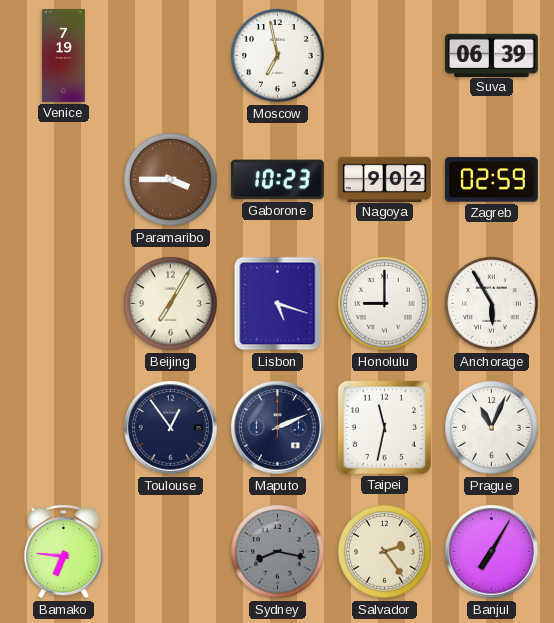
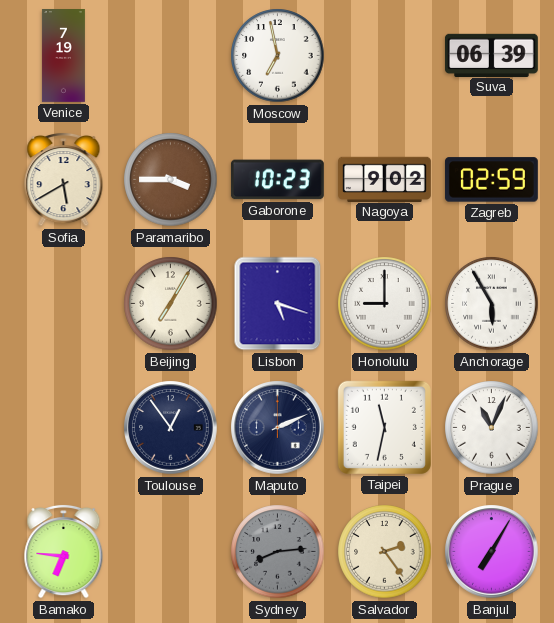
Sofia: none -> 5:40 (64, 179)
Sydney: 8:17 -> 8:14 (278, 552)
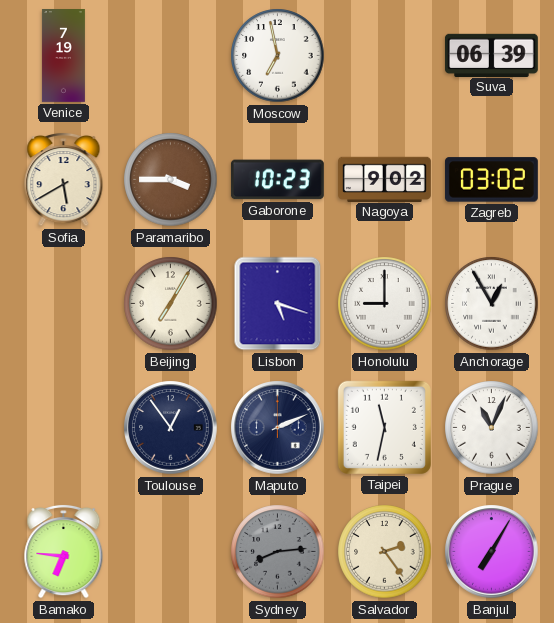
Zagreb: 02:59 -> 03:02 (491, 180)
Anchorage: 5:55 -> 12:55 (492, 304)
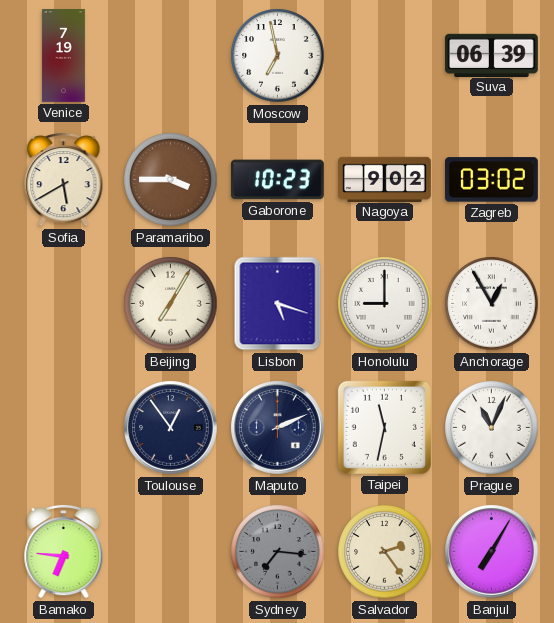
Sydney: 8:14 -> 7:16 (278, 552)
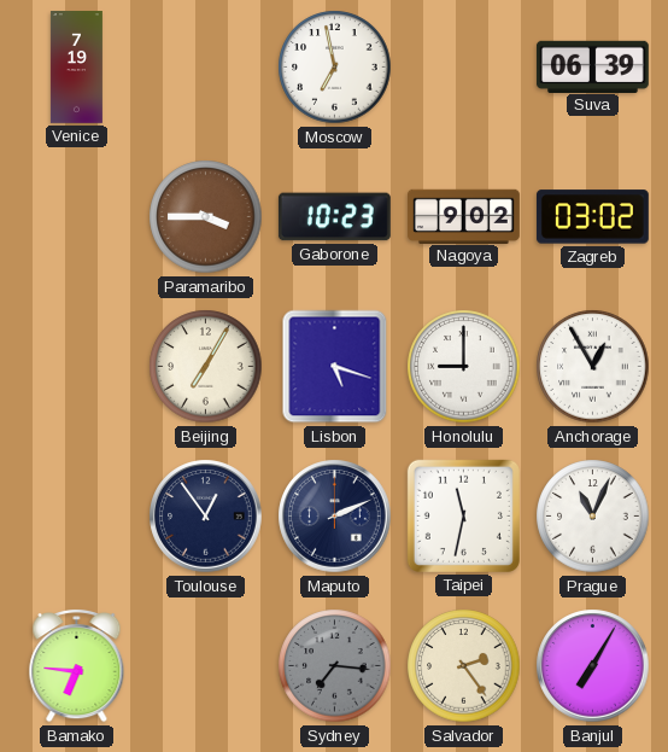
Sofia: 5:40 -> none (64, 179)
